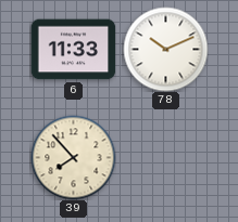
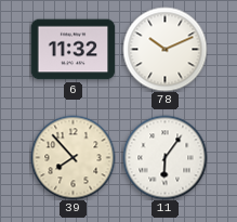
6: 11:33 -> 11:32 (73, 50)
11: none -> 6:06 (164, 157)
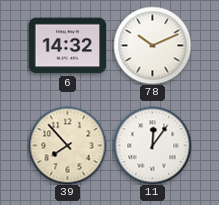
6: 11:32 -> 14:32 (67, 46)
11: 6:06 -> 12:06 (152, 145)
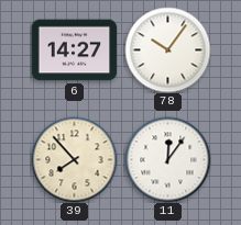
6: 14:32 -> 14:27 (74, 50)
78: 10:11 -> 10:06 (167, 49)
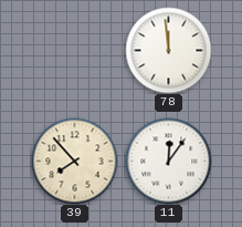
6: 14:27 -> none (74, 50)
78: 10:06 -> 11:59 (168, 50)
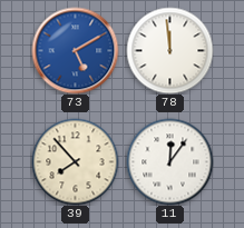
73: none -> 5:10 (75, 50)
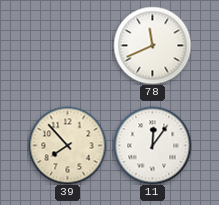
73: 5:10 -> none (75, 50)
78: 11:59 -> 11:41 (152, 45)
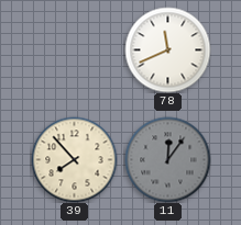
11 dial: white -> grey (167, 159)
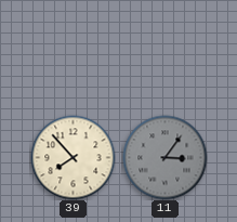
78: 11:41 -> none (167, 49)
11: 12:06 -> 3:06 (164, 157)
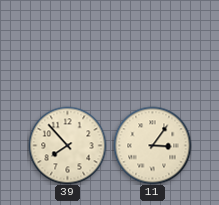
11 dial: grey -> cream (152, 145)
